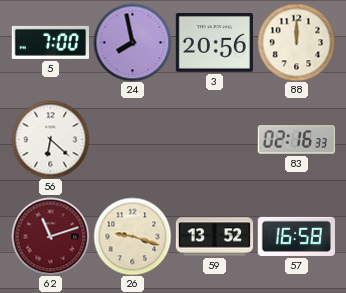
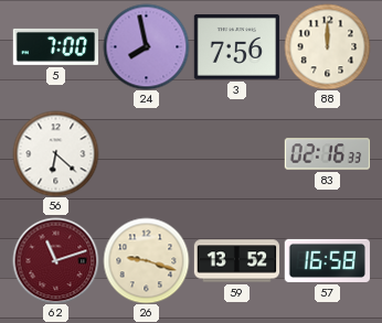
3: 20:56 -> 7:56 (236, 47)
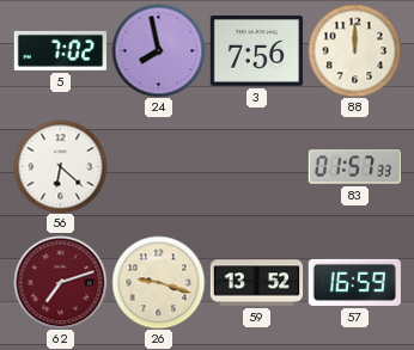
5: 7:00 -> 7:02 (60, 50)
83: 02:16 -> 01:57 (354, 167)
62: 11:12 -> 7:12 (60, 282)
57: 16:58 -> 16:59 (354, 282)
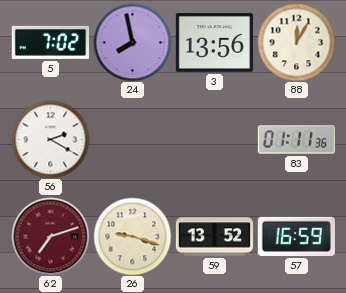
3: 7:56 -> 13:56 (214, 43)
88: 12:00 -> 12:05 (296, 42)
56: 6:22 -> 2:20 (50, 139)
83: 01:57 -> 01:11 (296, 140)
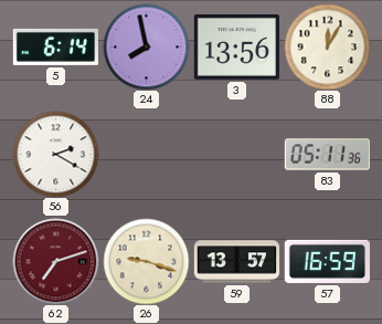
5: 7:02 -> 6:14 (55, 46)
83: 01:11 -> 05:11 (327, 155)
59: 13:52 -> 13:57 (236, 262)
